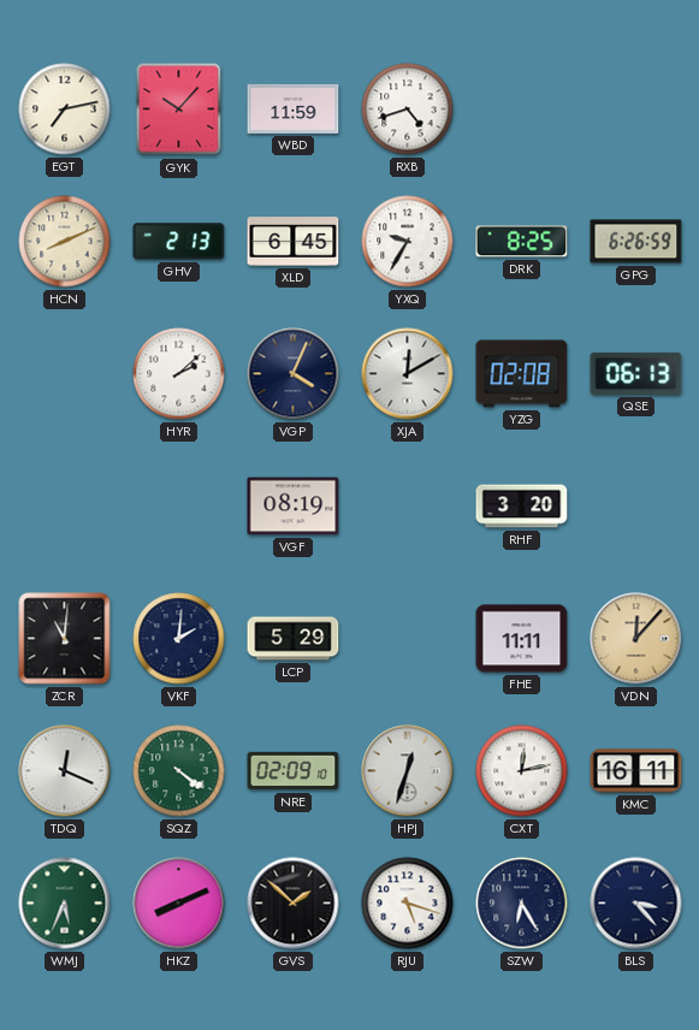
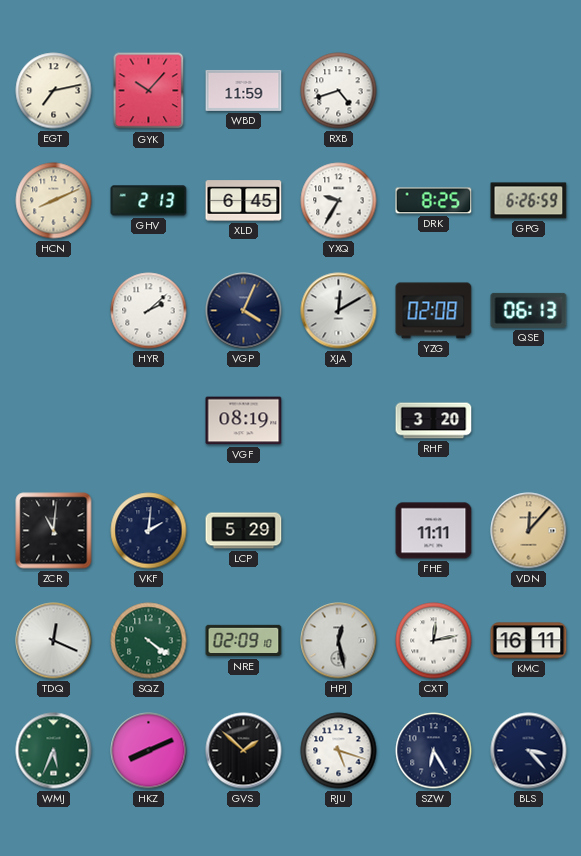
HPJ: 12:33 -> 12:28 (339, 641)
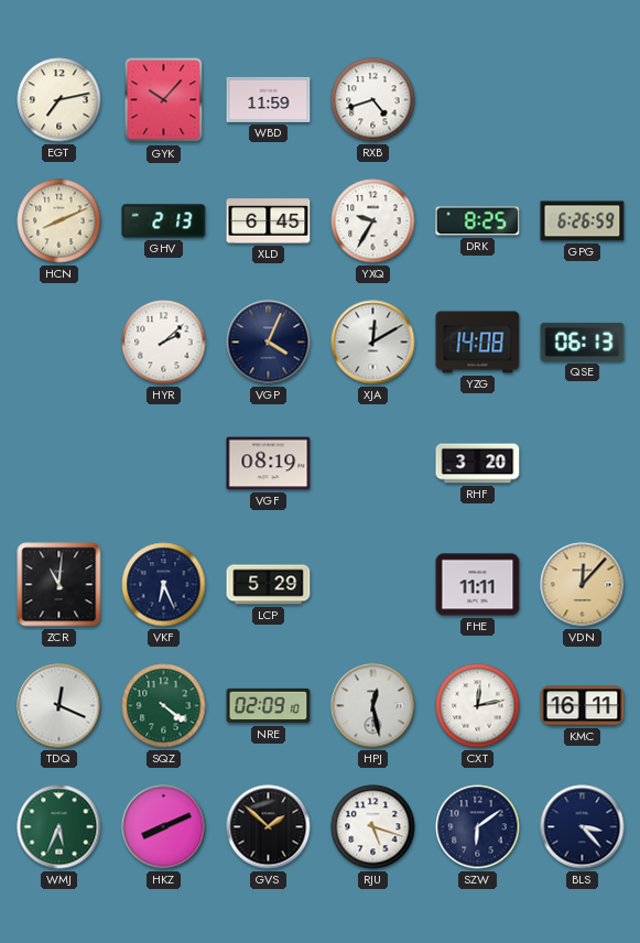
YZG: 02:08 -> 14:08 (478, 343)
VKF: 2:01 -> 6:26 (164, 585)
SZW: 6:25 -> 6:09 (478, 827)
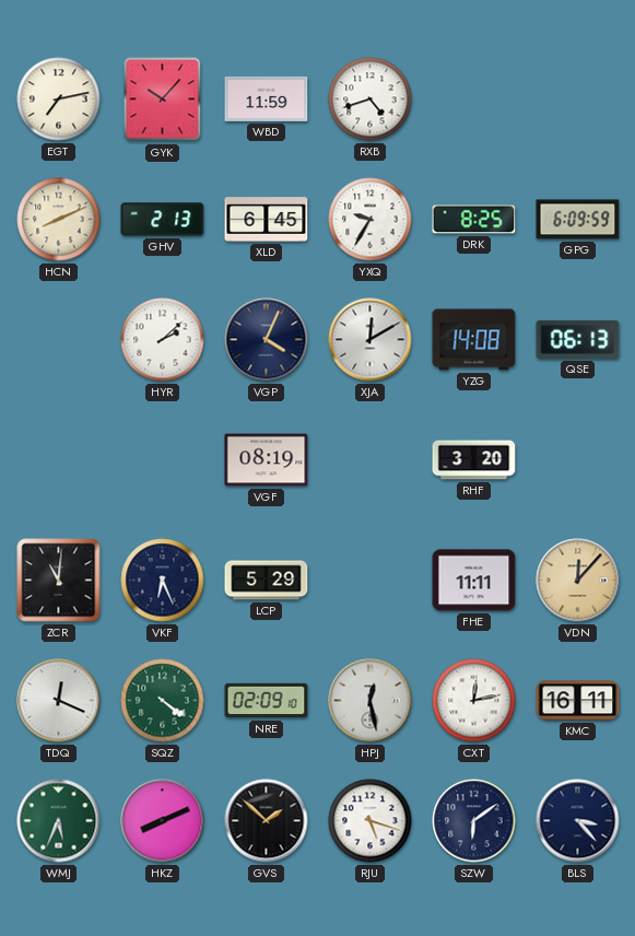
GPG: 6:26 -> 6:09 (578, 220)
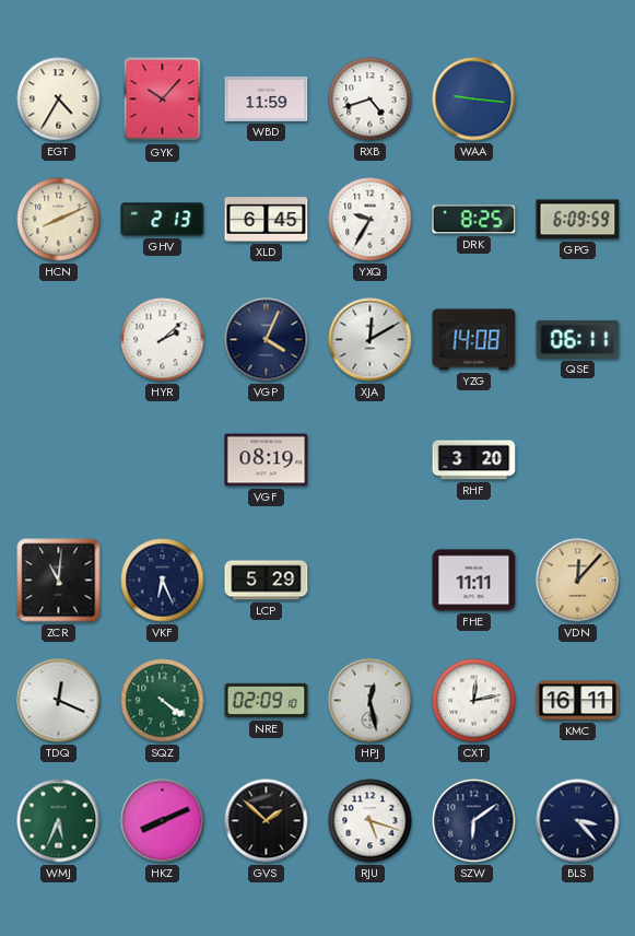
EGT: 7:13 -> 4:35 (59, 100)
WAA: none -> 9:16 (474, 100)
QSE: 06:13 -> 06:11 (578, 339)
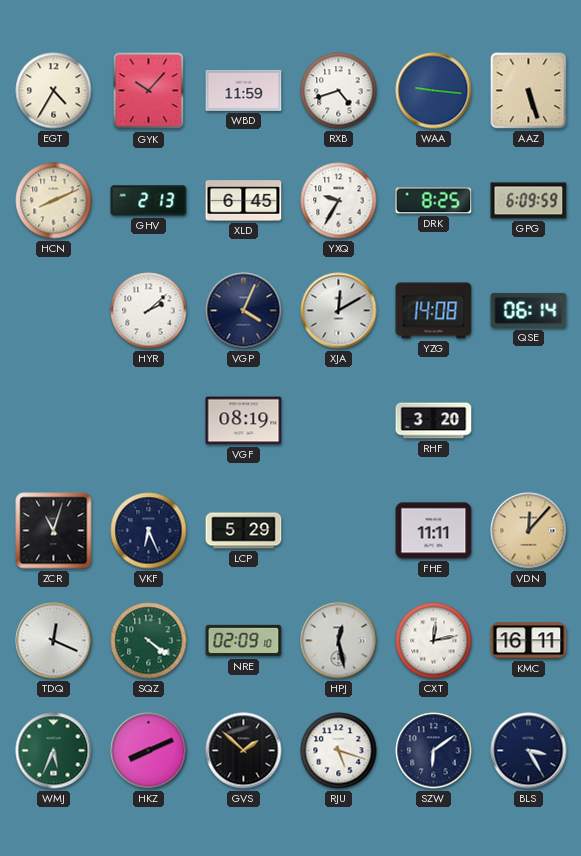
AAZ: none -> 5:27 (529, 91)
QSE: 06:11 -> 06:14 (529, 310)
ZCR: 11:01 -> 11:03 (54, 531)
BLS: 3:23 -> 3:25 (529, 751)
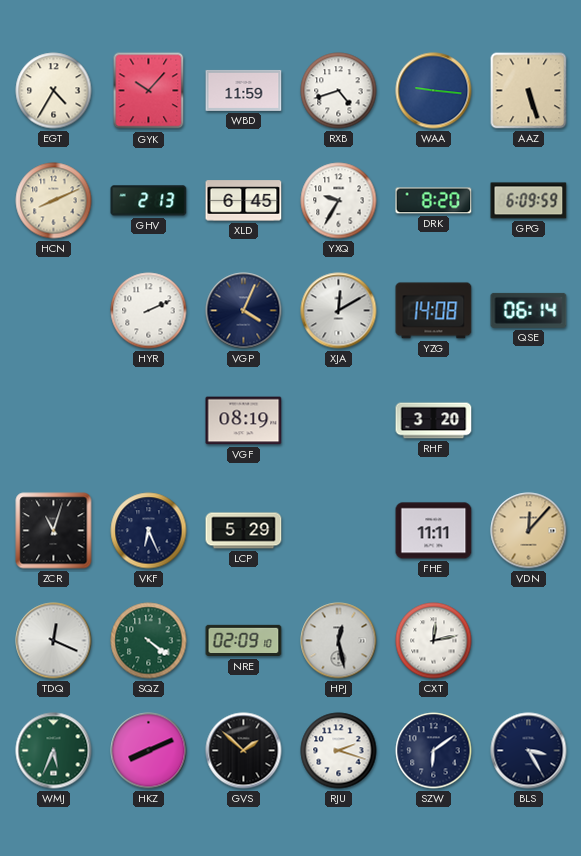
DRK: 8:25 -> 8:20 (434, 201)
HYR: 2:08 -> 2:11 (149, 311)
KMC: 16:11 -> none (529, 641)
RJU: 5:18 -> 2:18 (339, 751)
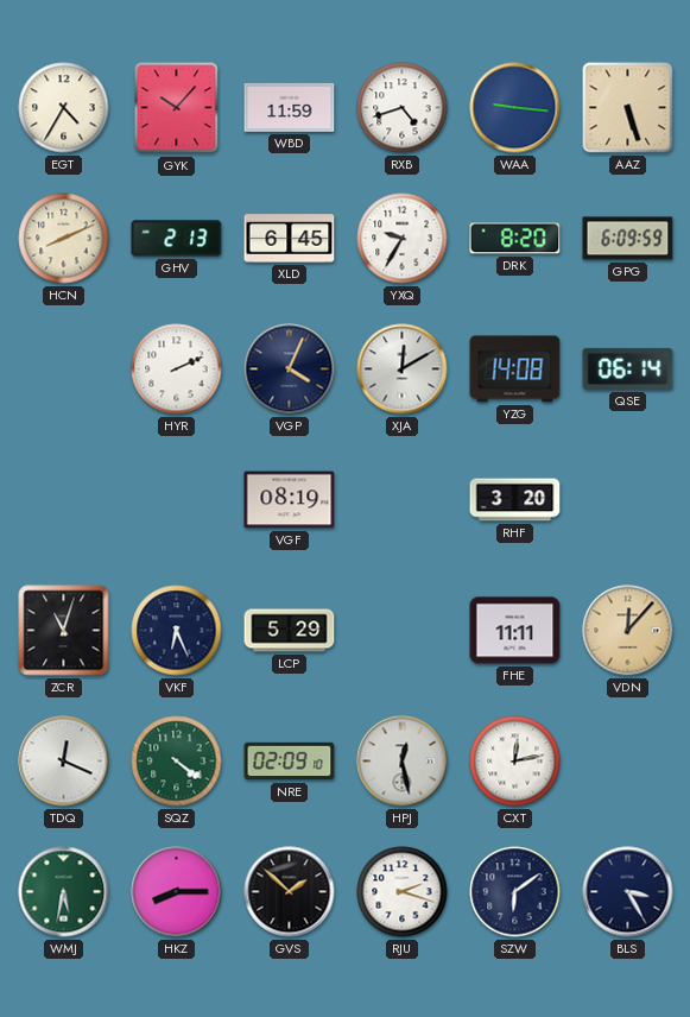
WMJ: 5:34 -> 5:32 (64, 892)
HKZ: 8:11 -> 8:15 (177, 892)
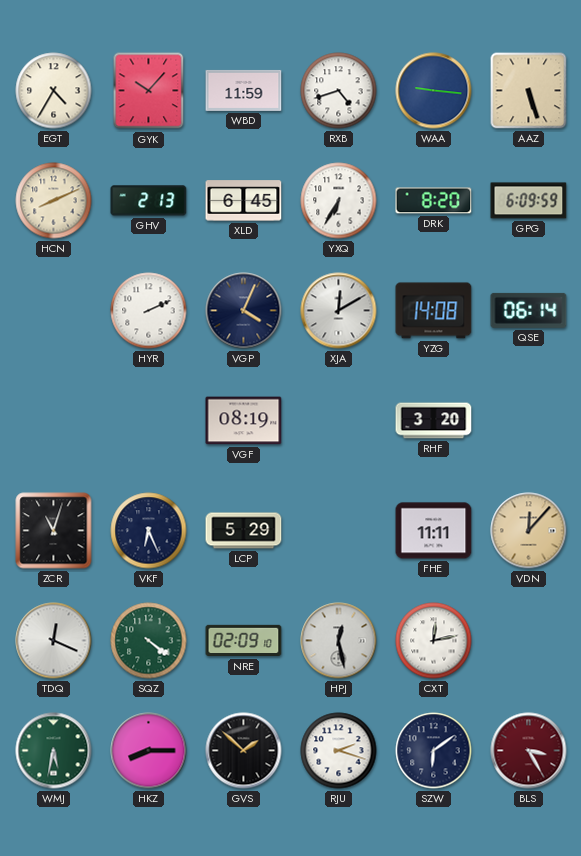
YXQ: 9:35 -> 6:35 (339, 201)
BLS dial: navy -> burgundy (529, 751)
